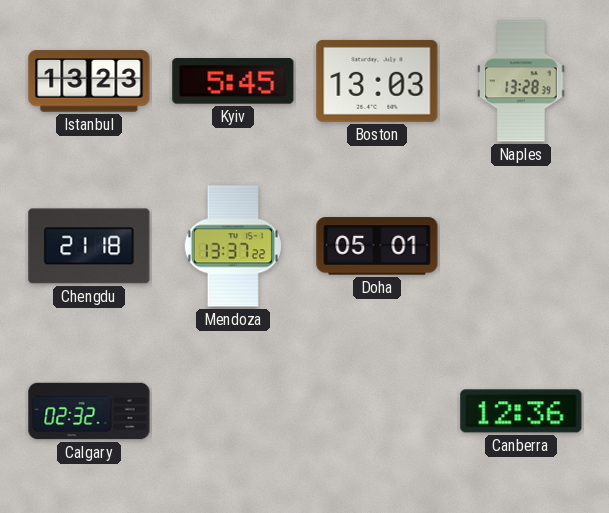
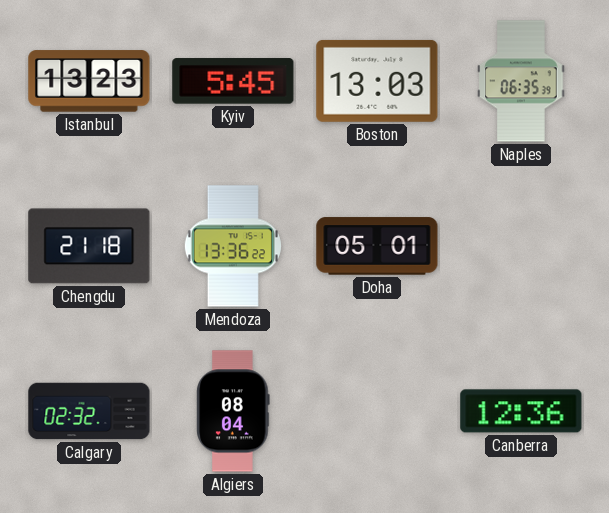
Naples: 13:28 -> 06:35 (521, 81)
Mendoza: 13:37 -> 13:36 (233, 246)
Algiers: none -> 08:04 (233, 411)
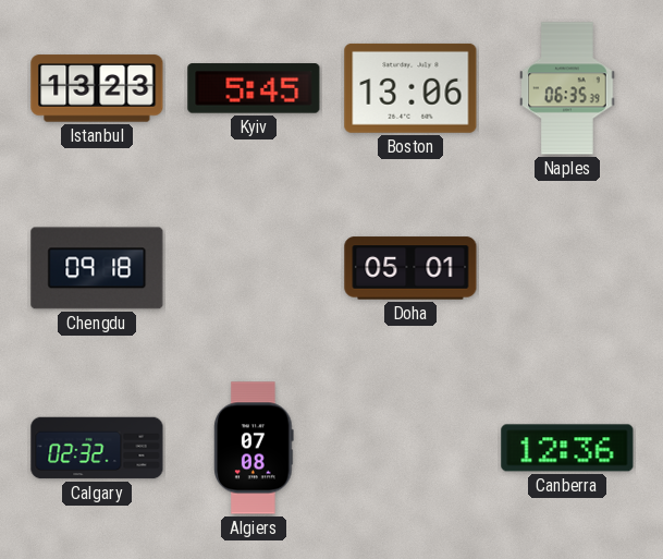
Boston: 13:03 -> 13:06 (410, 88)
Chengdu: 21:18 -> 09:18 (97, 268)
Mendoza: 13:36 -> none (233, 246)
Algiers: 08:04 -> 07:08 (254, 448)
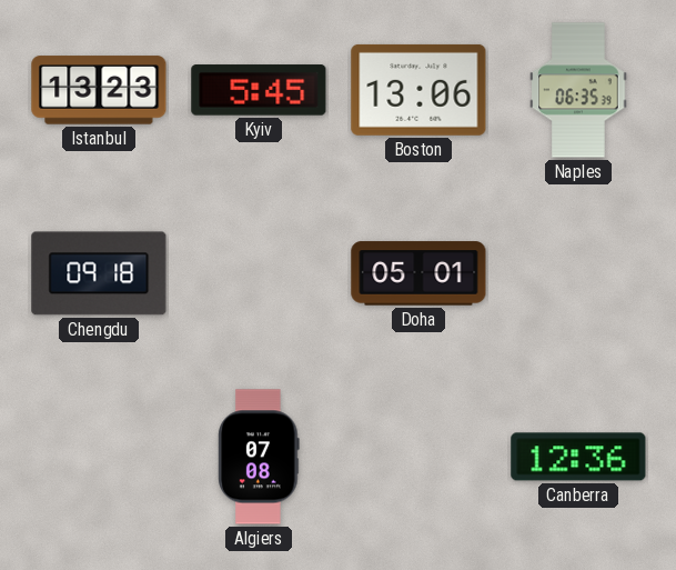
Calgary: 02:32 -> none (97, 448)
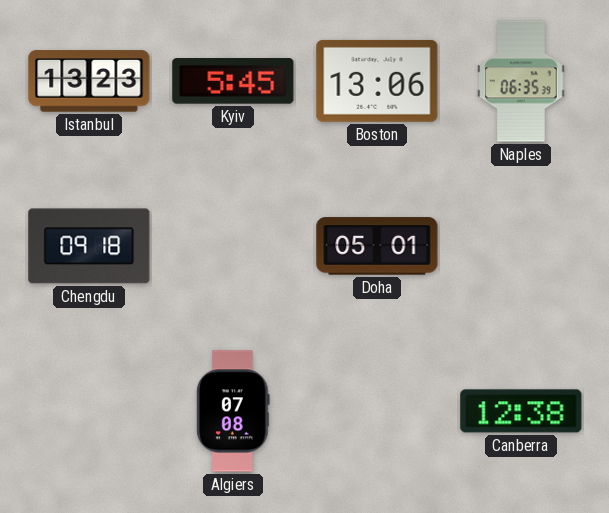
Canberra: 12:36 -> 12:38 (521, 411)
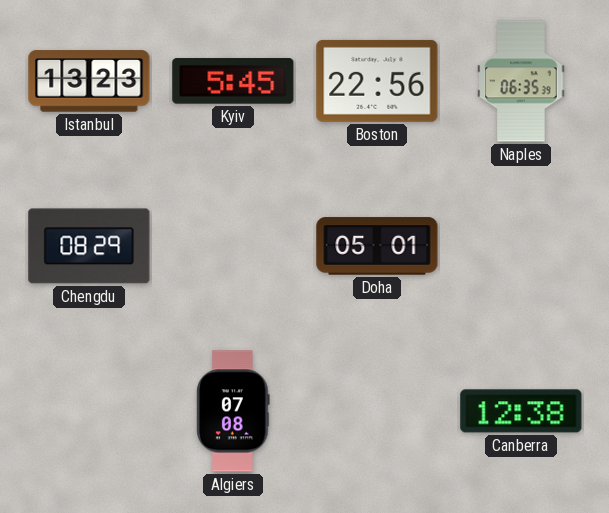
Boston: 13:06 -> 22:56 (377, 81)
Chengdu: 09:18 -> 08:29 (89, 246)
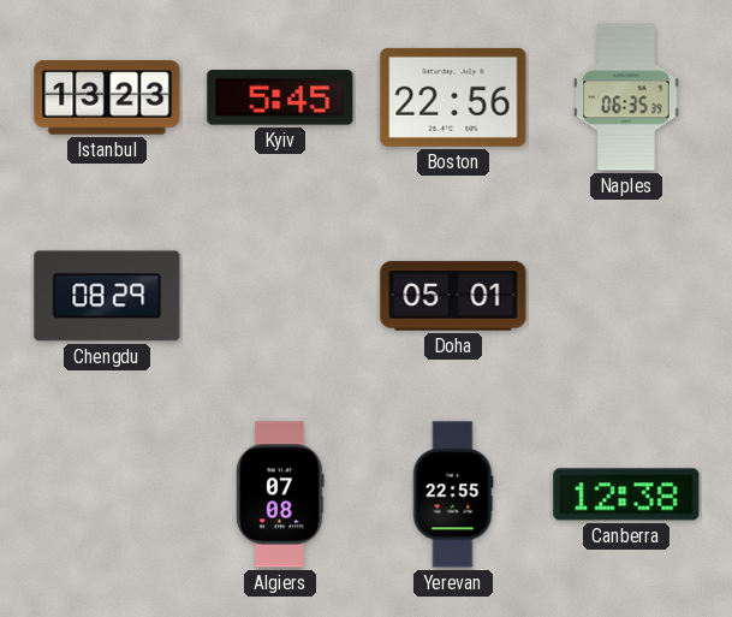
Yerevan: none -> 22:55 (453, 494)
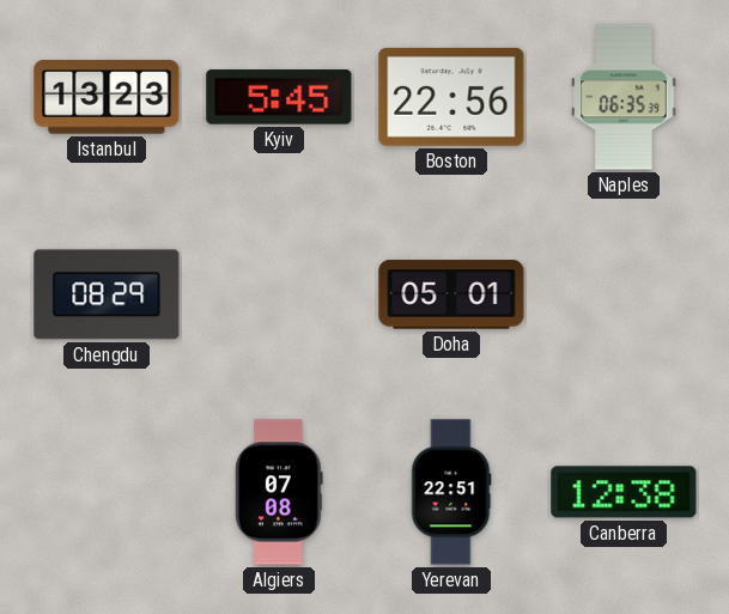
Yerevan: 22:55 -> 22:51 (451, 492)
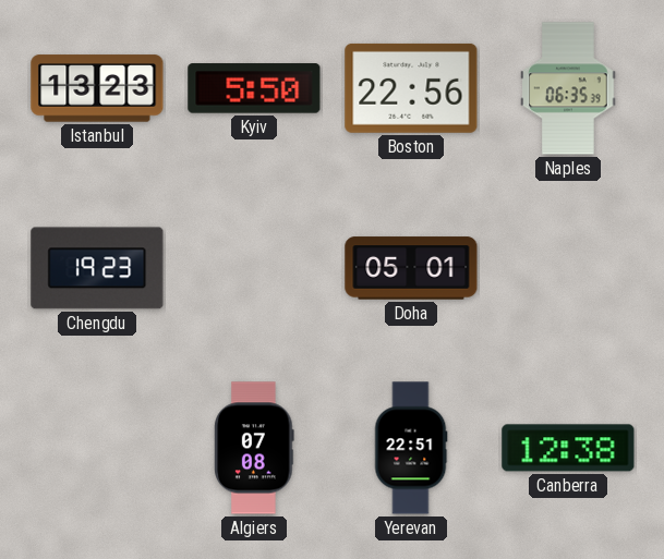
Kyiv: 5:45 -> 5:50 (254, 88)
Chengdu: 08:29 -> 19:23 (97, 268)
